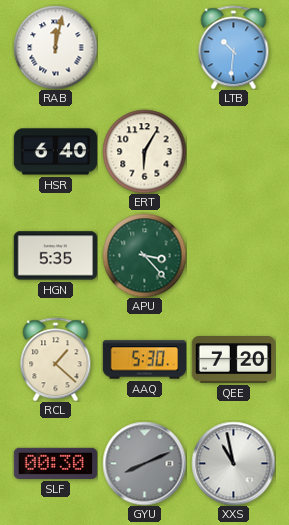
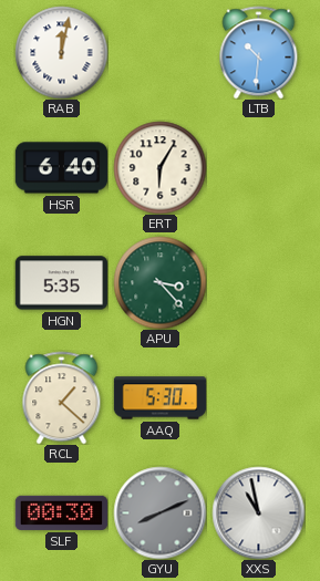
QEE: 7:20 -> none (233, 360)
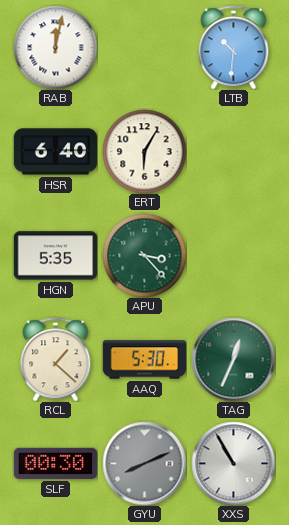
TAG: none -> 12:34 (233, 359)
XXS: 10:58 -> 10:55 (233, 463)
